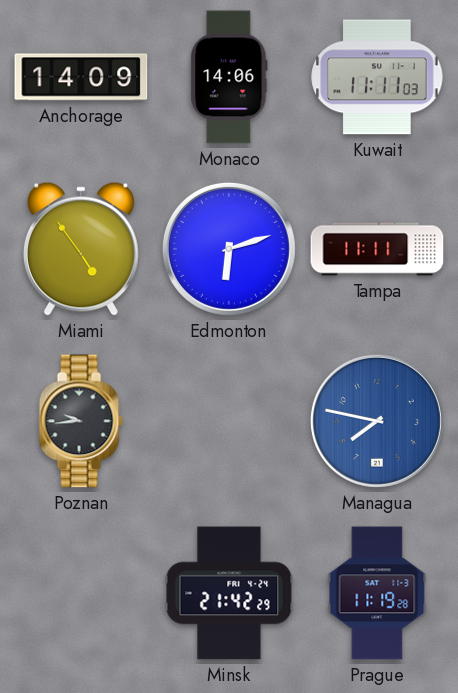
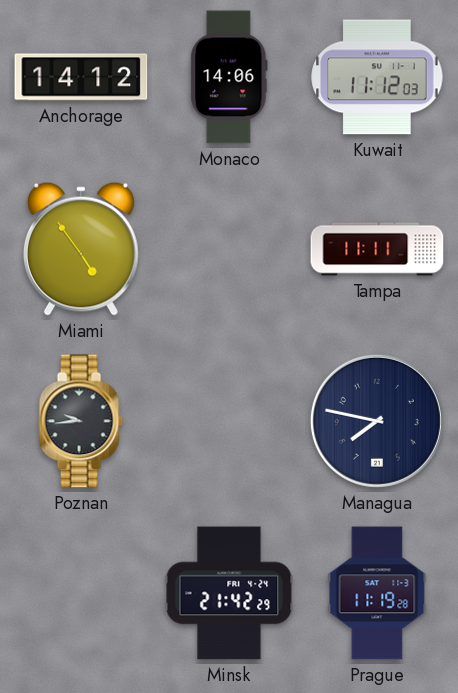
Anchorage: 14:09 -> 14:12 (81, 77)
Kuwait: 11:11 -> 11:12 (377, 77)
Edmonton: 6:12 -> none (229, 249)
Managua dial: blue -> navy (377, 421)
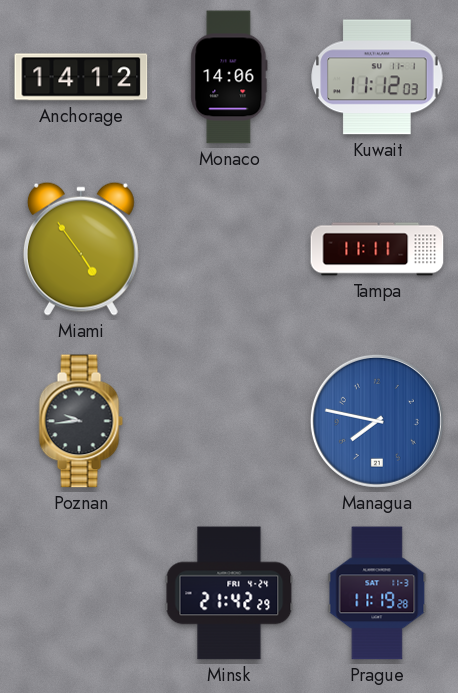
Managua dial: navy -> blue (377, 421)
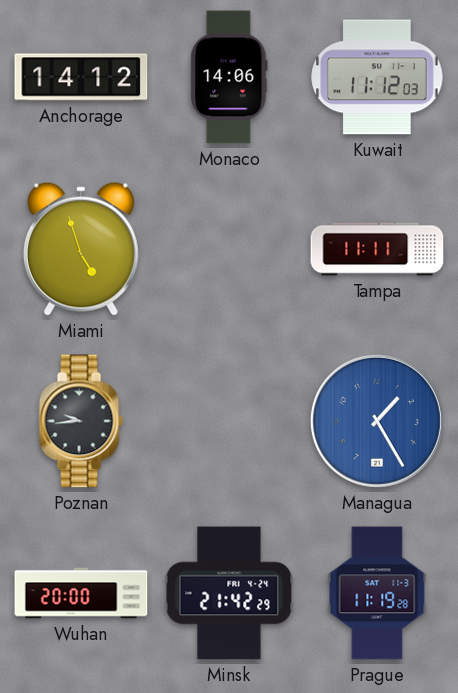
Miami: 4:54 -> 4:57 (81, 249)
Managua: 7:47 -> 1:25 (377, 421)
Wuhan: none -> 20:00 (81, 593)
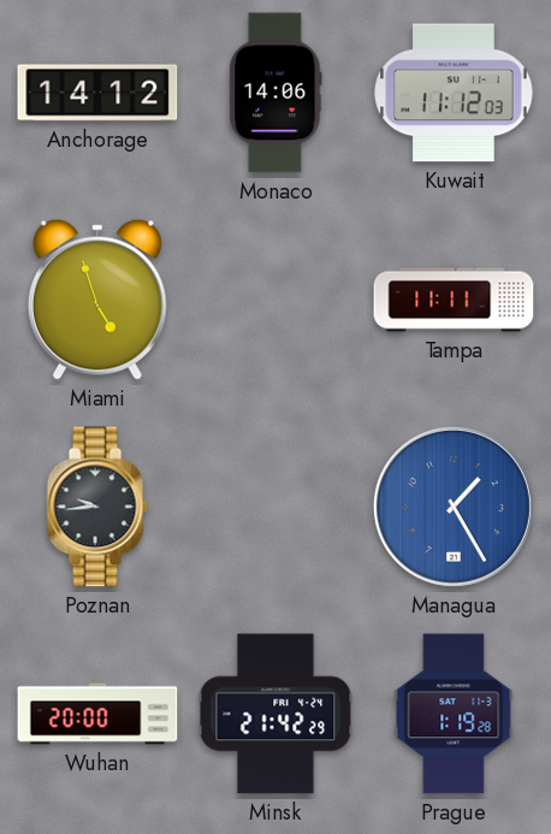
Prague: 11:19 -> 1:19 (454, 714)
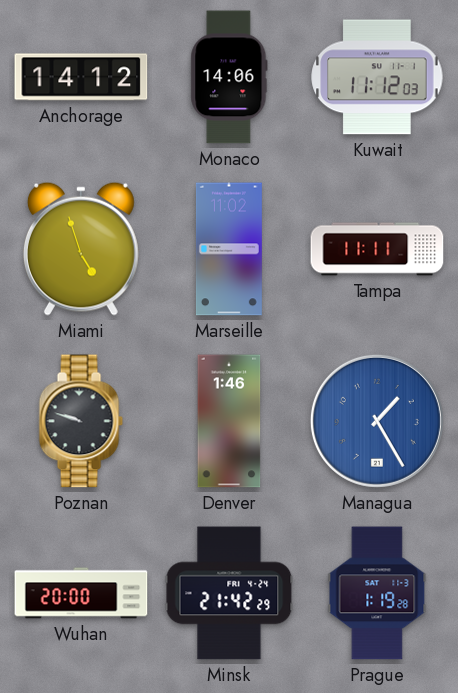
Marseille: none -> 11:02 (229, 249)
Poznan: 9:44 -> 9:48 (81, 421)
Denver: none -> 1:46 (229, 421)
